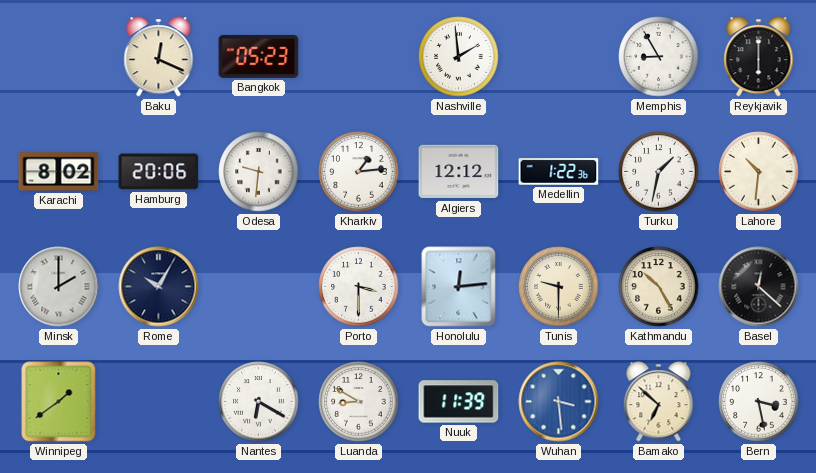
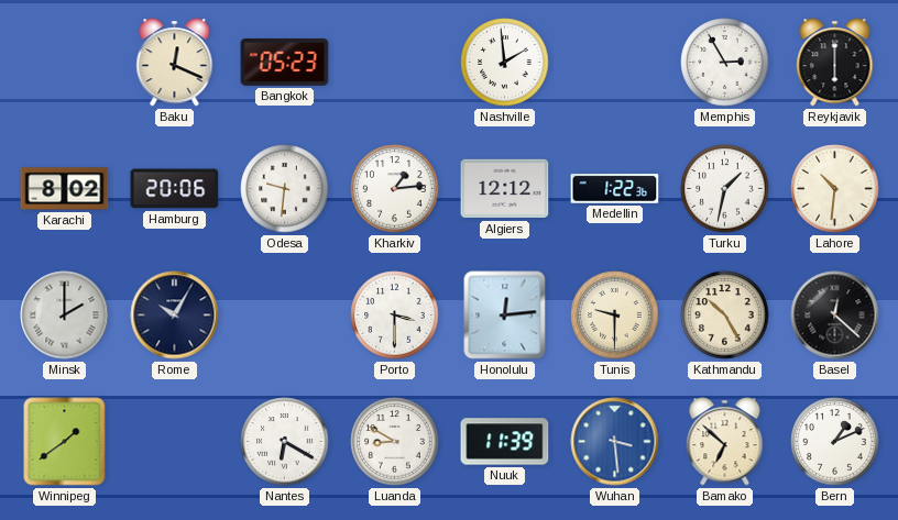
Memphis: 8:55 -> 2:55 (725, 63)
Bern: 3:28 -> 1:11 (835, 442)
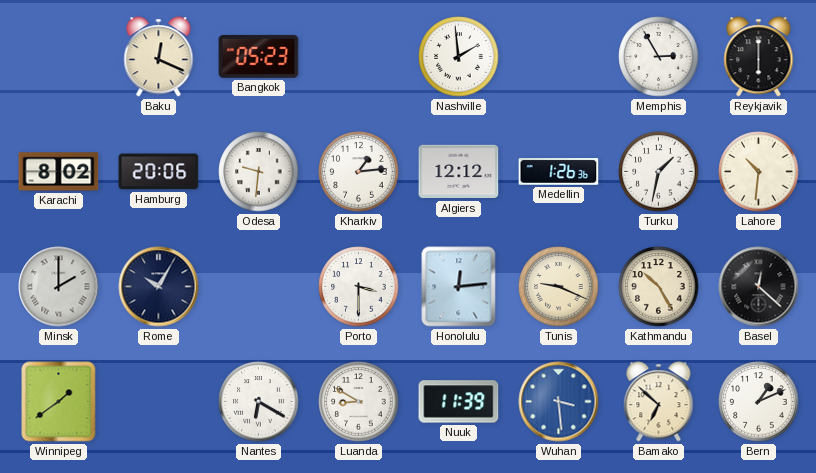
Medellin: 1:22 -> 1:26 (559, 172)
Tunis: 9:30 -> 9:19 (559, 287)
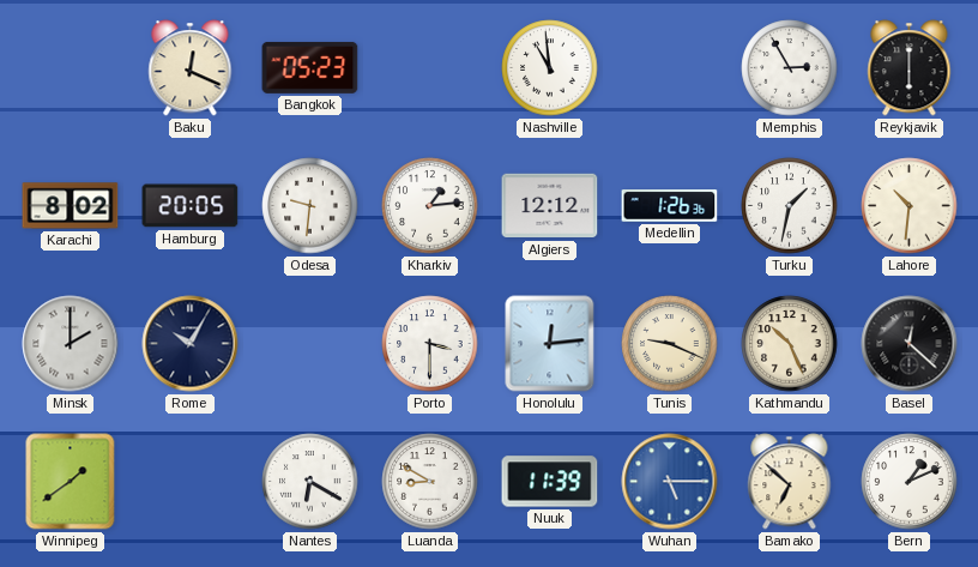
Nashville: 1:59 -> 10:59 (550, 68)
Hamburg: 20:06 -> 20:05 (191, 206)
Kathmandu: 10:25 -> 10:26 (790, 344)
Wuhan: 3:29 -> 5:15 (670, 482)
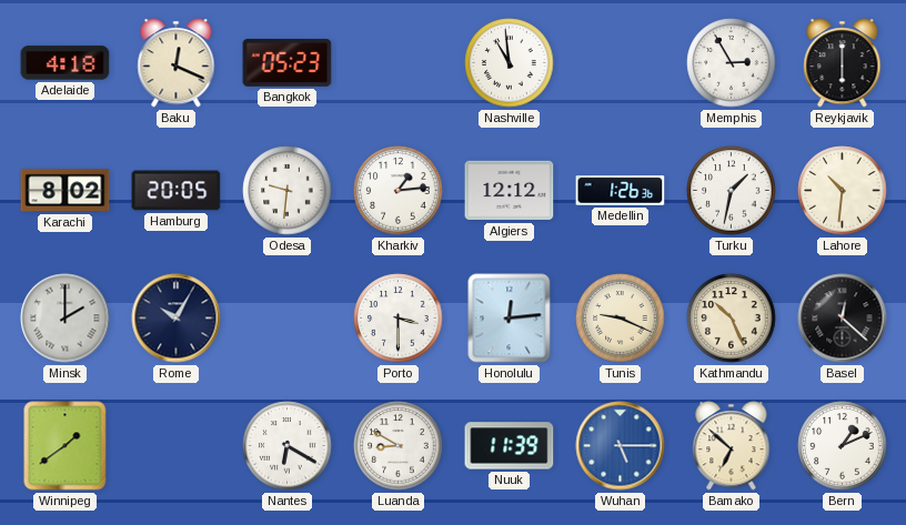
Adelaide: none -> 4:18 (66, 63)
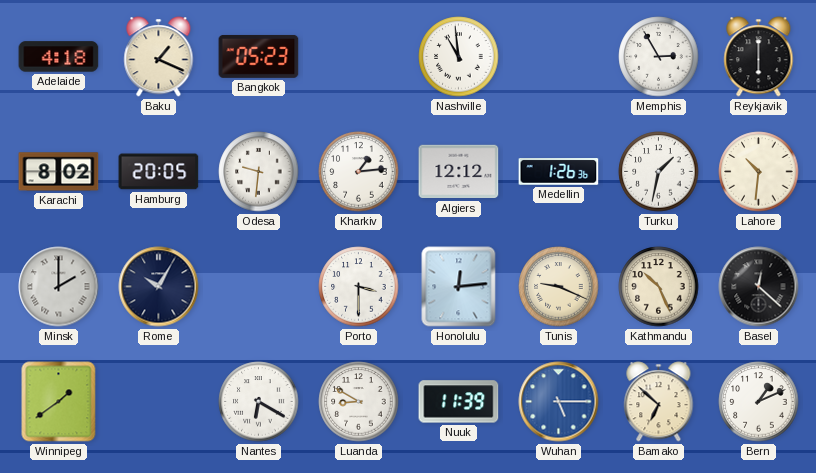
Baku: 12:19 -> 1:19 (159, 57)
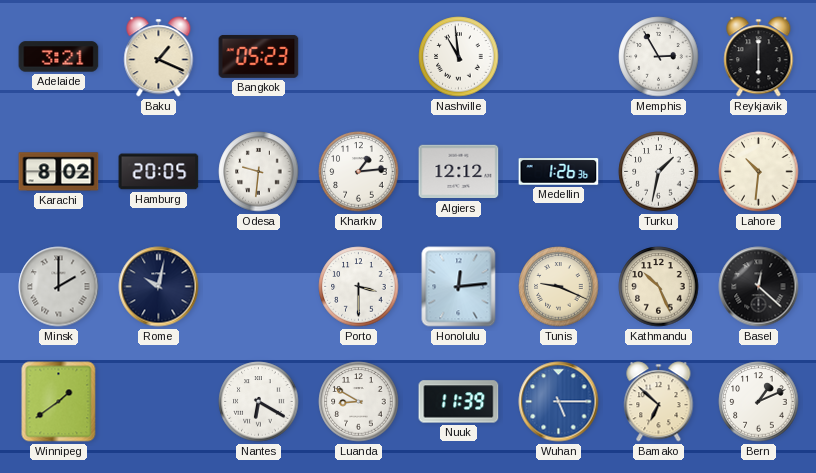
Adelaide: 4:18 -> 3:21 (59, 57)
Rome: 10:05 -> 10:02 (159, 287)
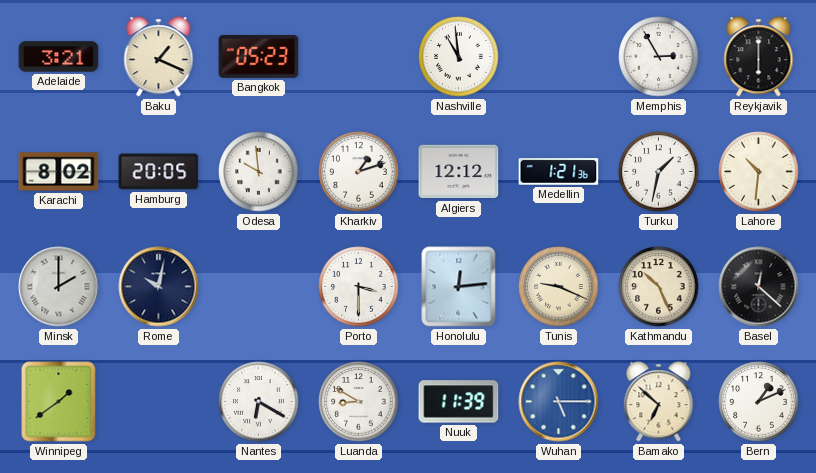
Odesa: 9:31 -> 9:59 (259, 172)
Kharkiv: 1:14 -> 1:12 (359, 172)
Medellin: 1:26 -> 1:21 (559, 172)
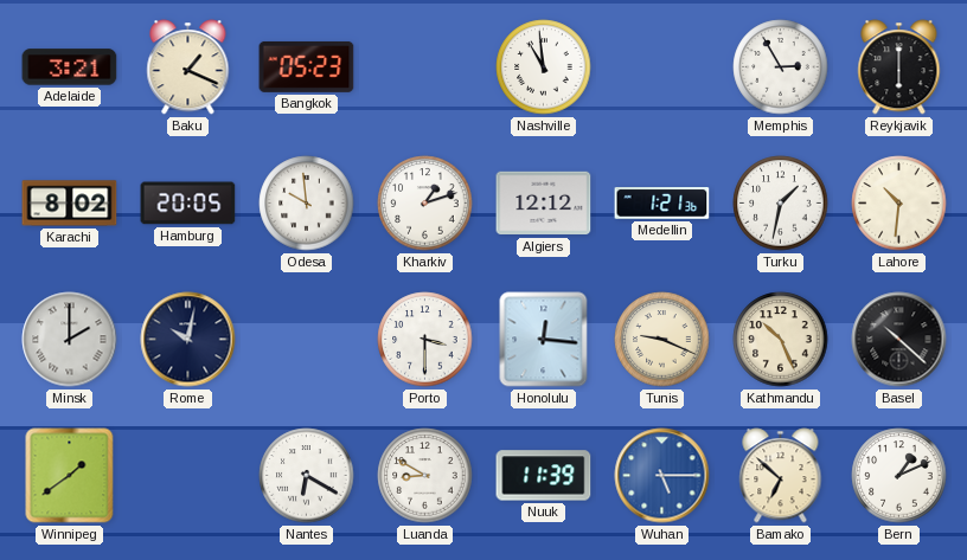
Honolulu: 12:14 -> 12:16 (544, 340)
Basel: 12:22 -> 10:22 (899, 340)
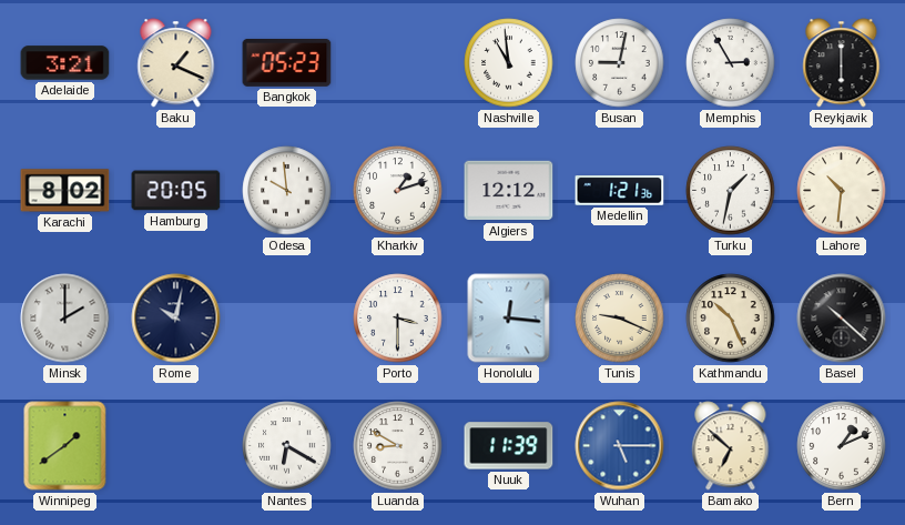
Busan: none -> 9:02 (620, 63)
